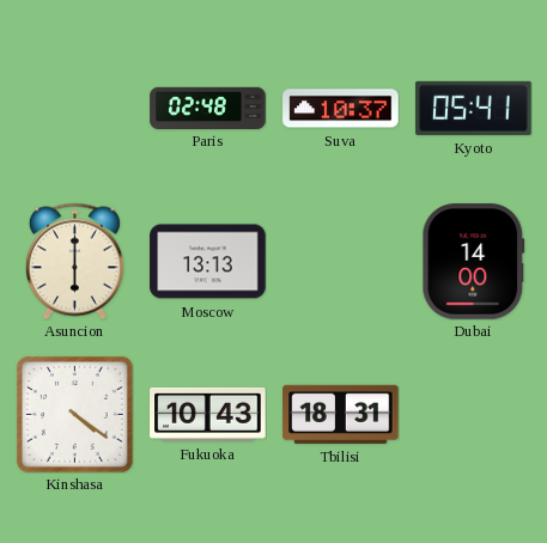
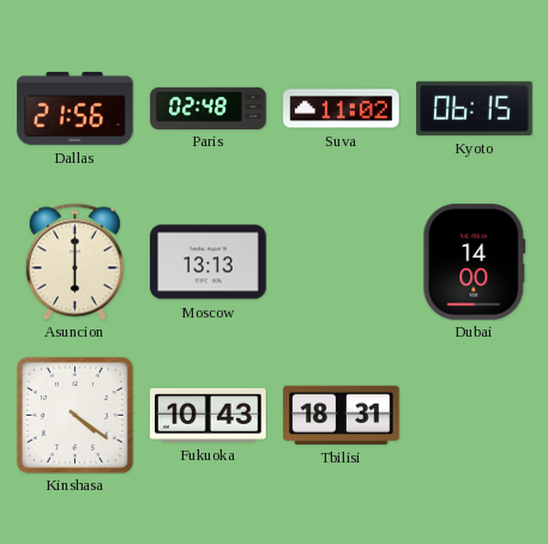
Dallas: none -> 21:56 (76, 108)
Suva: 10:37 -> 11:02 (342, 109)
Kyoto: 05:41 -> 06:15 (475, 108)
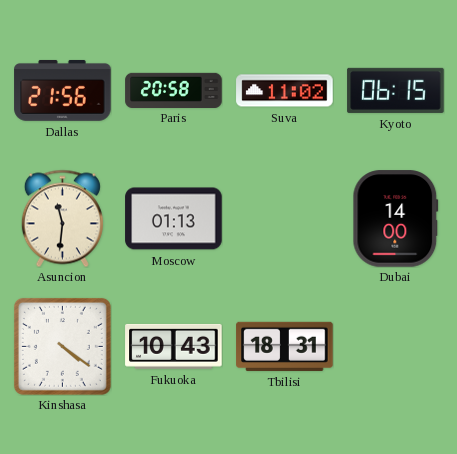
Paris: 02:48 -> 20:58 (174, 90)
Asuncion: 6:00 -> 11:31 (62, 218)
Moscow: 13:13 -> 01:13 (174, 219)
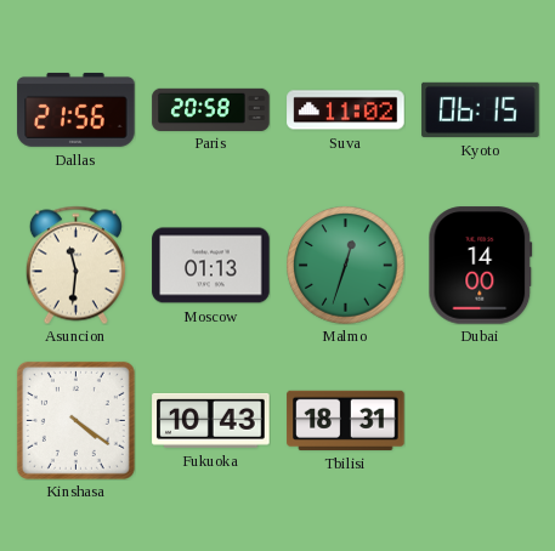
Malmo: none -> 12:33 (346, 266)
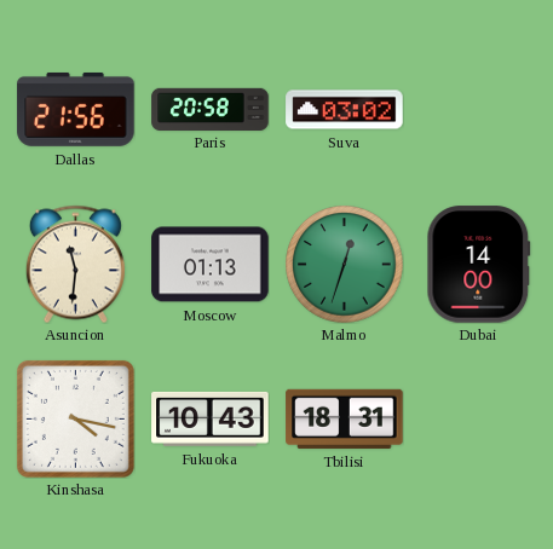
Suva: 11:02 -> 03:02 (345, 110)
Kyoto: 06:15 -> none (481, 109)
Kinshasa: 4:21 -> 4:17 (75, 418)
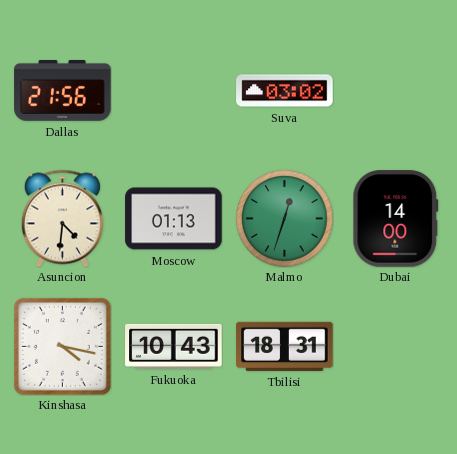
Paris: 20:58 -> none (211, 109)
Asuncion: 11:31 -> 4:31 (62, 218)
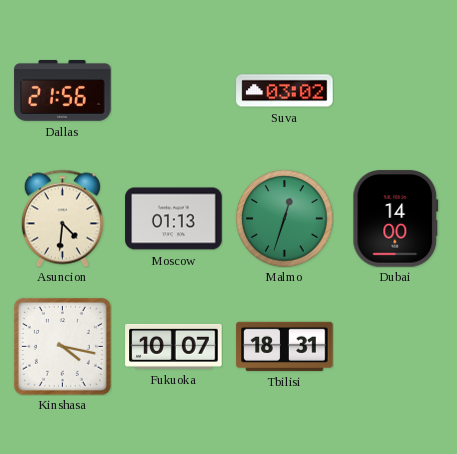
Fukuoka: 10:43 -> 10:07 (174, 346)
